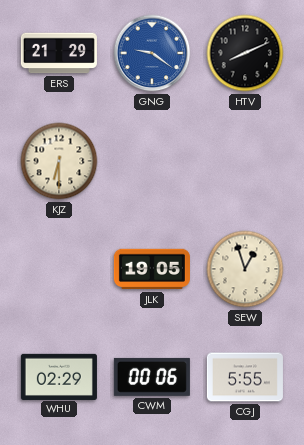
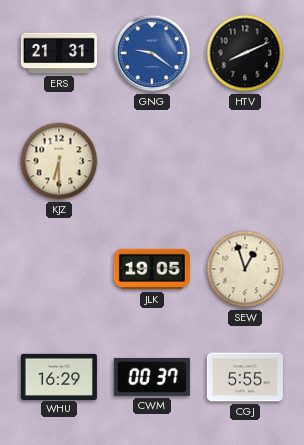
ERS: 21:29 -> 21:31 (59, 53)
WHU: 02:29 -> 16:29 (59, 376)
CWM: 00:06 -> 00:37 (152, 377)
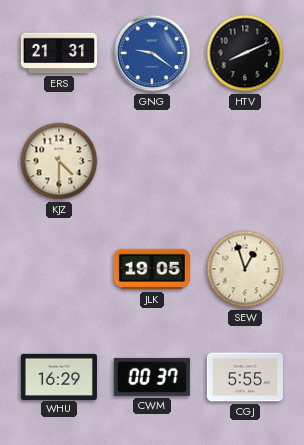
KJZ: 6:30 -> 4:30 (59, 161)
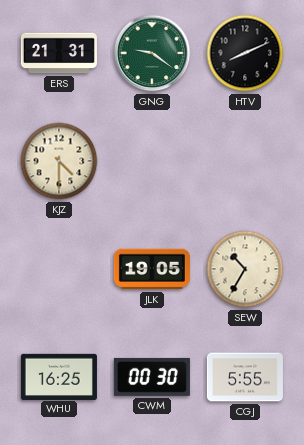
GNG dial: blue -> green (152, 53)
SEW: 12:57 -> 10:35 (245, 269)
WHU: 16:29 -> 16:25 (59, 376)
CWM: 00:37 -> 00:30 (152, 377)
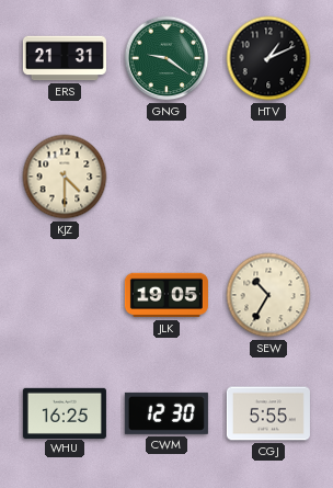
HTV: 8:11 -> 1:11 (268, 58)
CWM: 00:30 -> 12:30 (166, 413)
